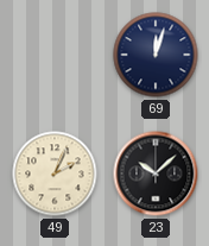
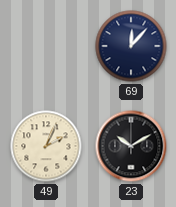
69: 12:03 -> 12:07 (131, 46)
23: 10:08 -> 10:10 (131, 146)
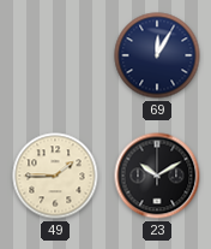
69: 12:07 -> 12:05 (157, 55)
49: 2:04 -> 1:45 (55, 176)
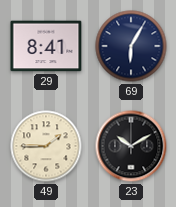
29: none -> 8:41 (46, 46)
69: 12:05 -> 6:05 (131, 46)
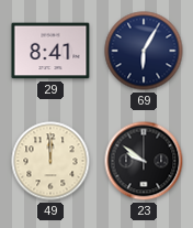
49: 1:45 -> 12:00 (50, 161)
23: 10:10 -> 9:51 (144, 161)
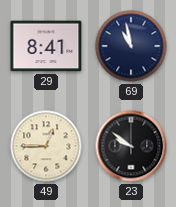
69: 6:05 -> 10:58 (131, 46)
49: 12:00 -> 12:45 (46, 146)
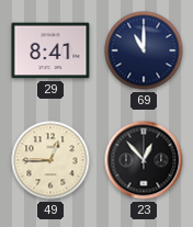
69: 10:58 -> 11:00 (144, 50)
23: 9:51 -> 12:53 (144, 160)
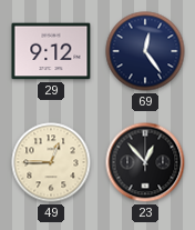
29: 8:41 -> 9:12 (51, 51)
69: 11:00 -> 12:24 (145, 51)
